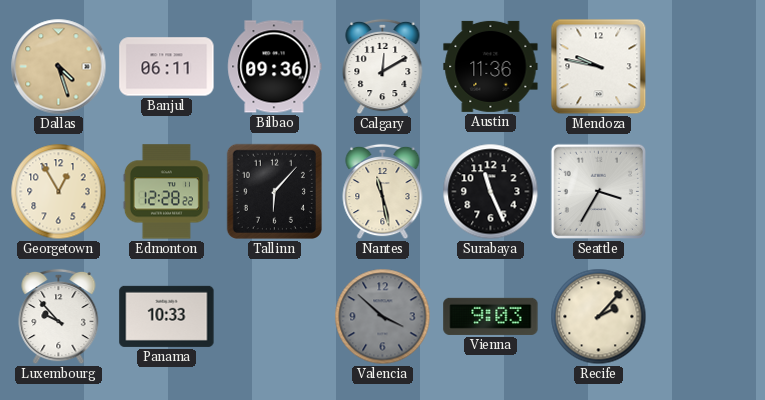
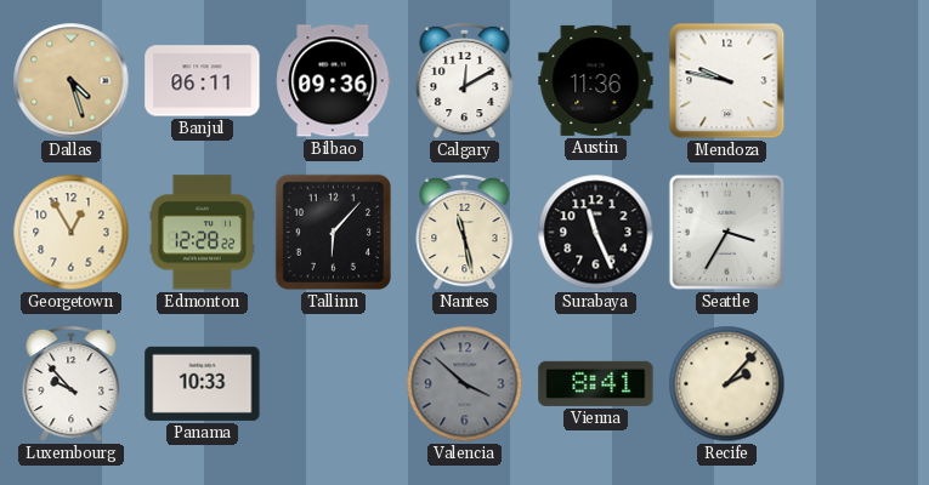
Vienna: 9:03 -> 8:41 (596, 383)
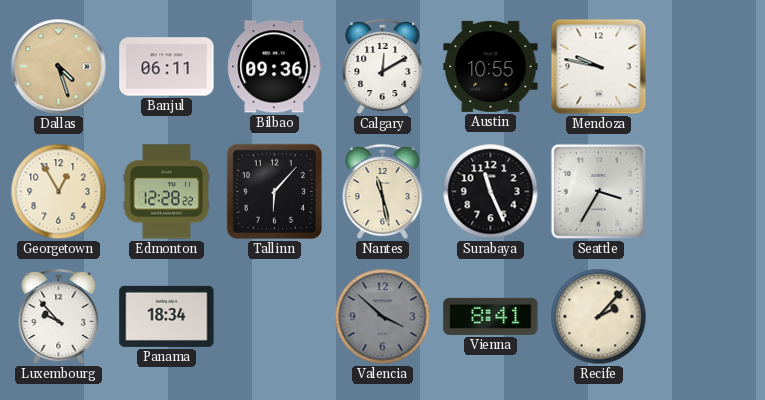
Austin: 11:36 -> 10:55 (491, 66)
Panama: 10:33 -> 18:34 (167, 316)
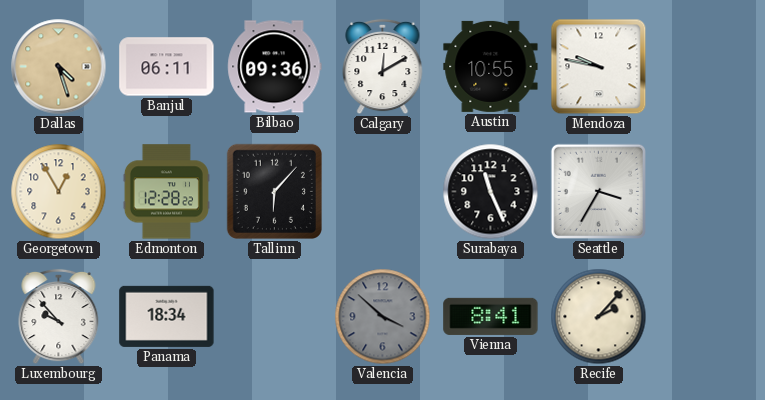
Nantes: 11:28 -> none (383, 192)
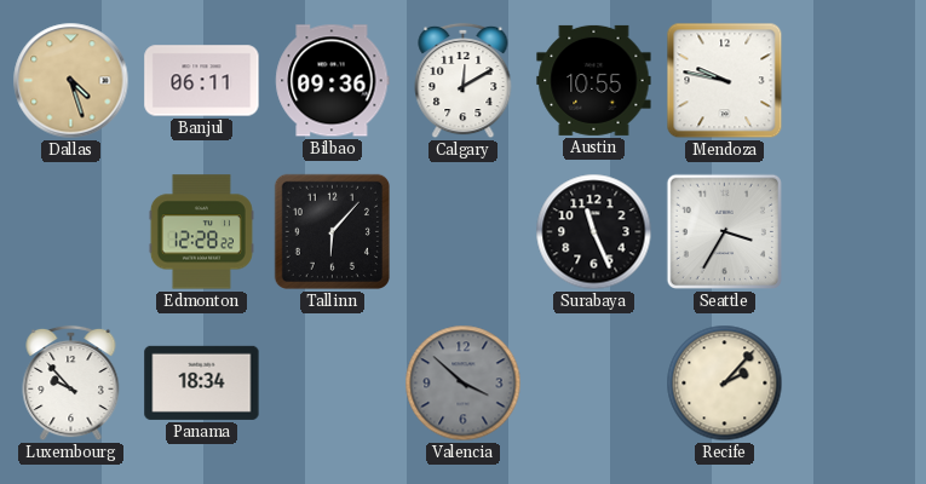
Georgetown: 12:55 -> none (59, 192)
Vienna: 8:41 -> none (491, 316)
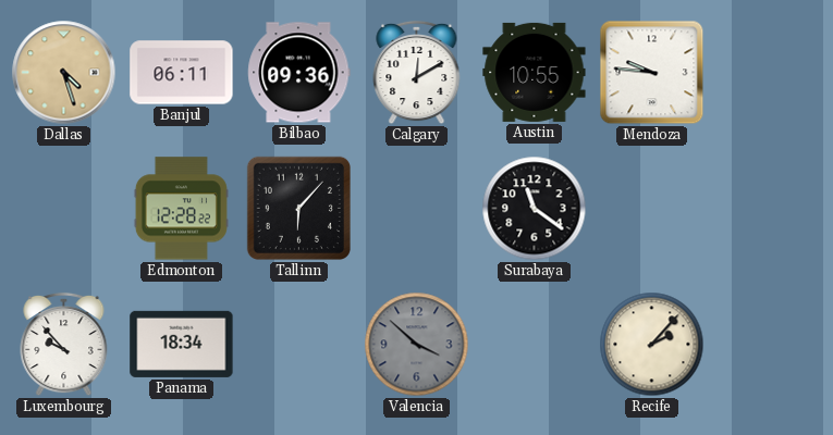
Mendoza: 9:47 -> 9:46 (652, 73)
Surabaya: 11:26 -> 11:21 (535, 209)
Seattle: 3:35 -> none (724, 231)
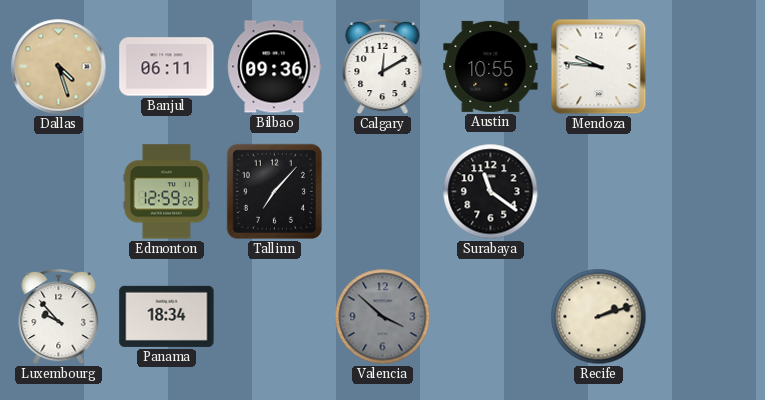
Edmonton: 12:28 -> 12:59 (166, 192)
Tallinn: 6:07 -> 7:07 (274, 191)
Recife: 2:07 -> 2:12 (599, 317)
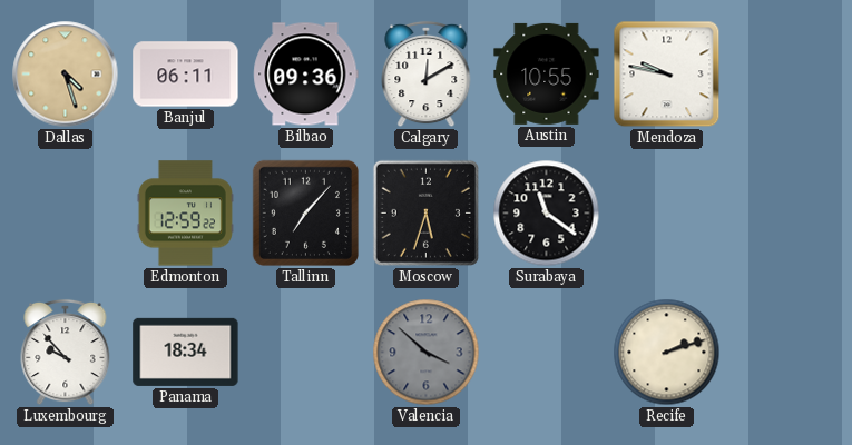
Mendoza: 9:46 -> 9:47 (667, 75)
Moscow: none -> 5:33 (425, 212)
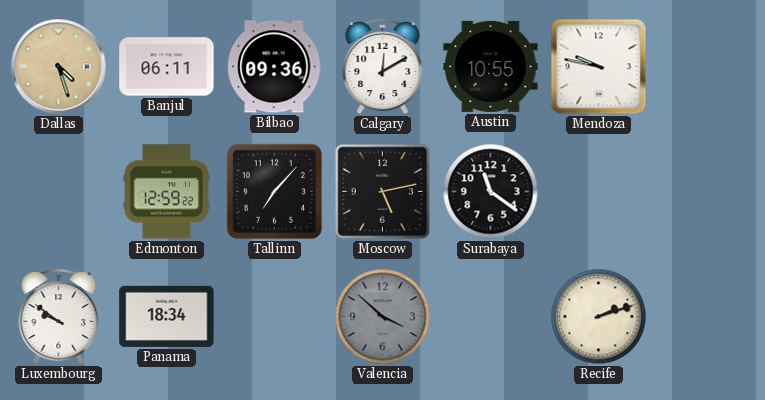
Moscow: 5:33 -> 5:13 (382, 191)
Luxembourg: 9:53 -> 9:51 (59, 317)
